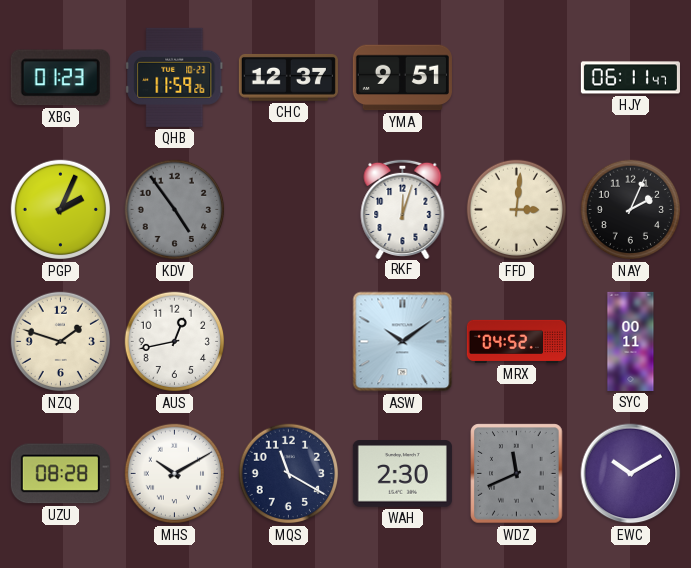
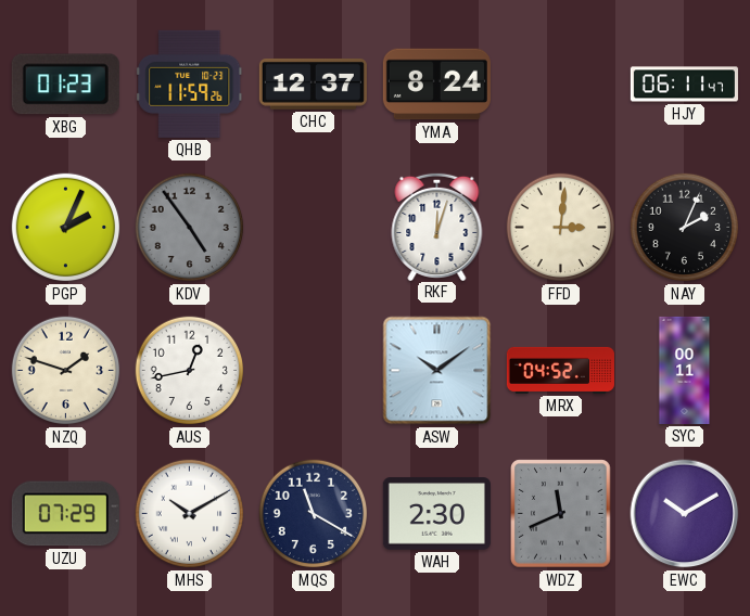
YMA: 9:51 -> 8:24 (436, 85)
UZU: 08:28 -> 07:29 (65, 514)
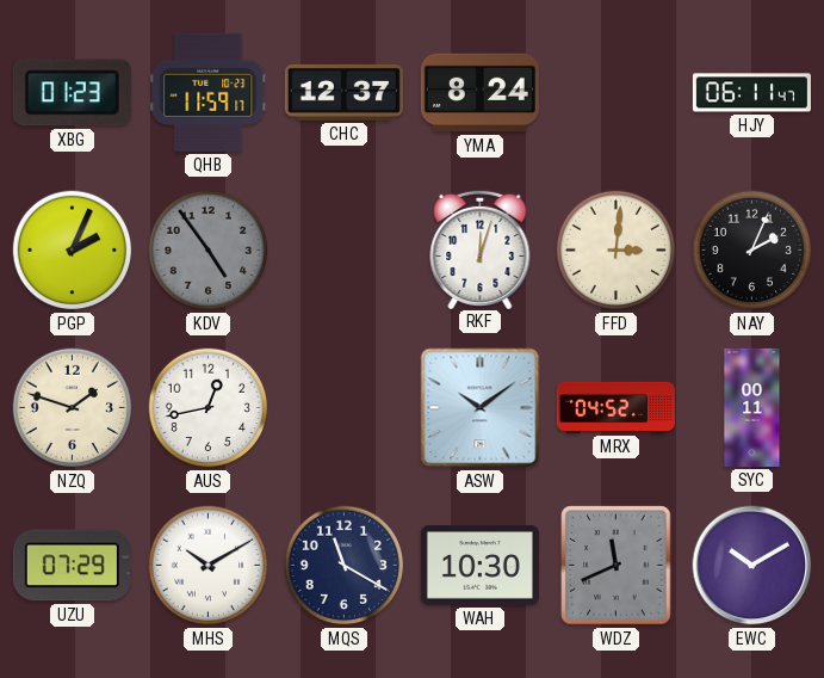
QHB: 11:59:26 -> 11:59:17 (209, 92)
WAH: 2:30 -> 10:30 (479, 566)
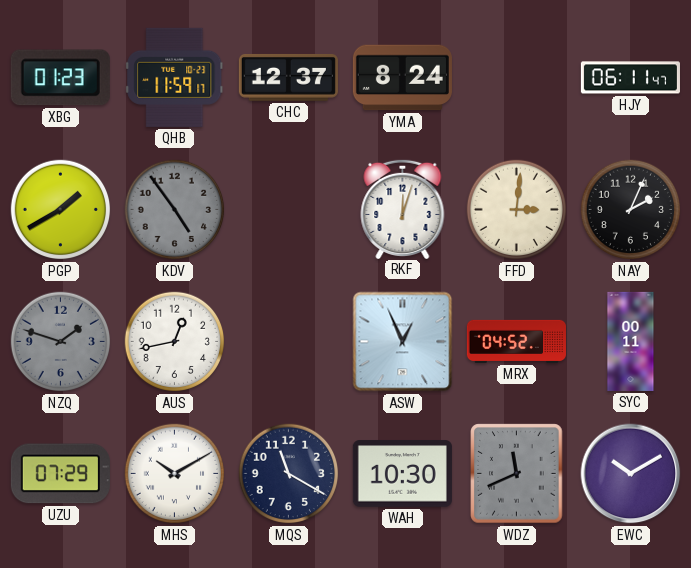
PGP: 2:04 -> 1:40 (61, 210)
NZQ dial: cream -> grey (61, 342)
ASW: 10:09 -> 12:56 (403, 342)
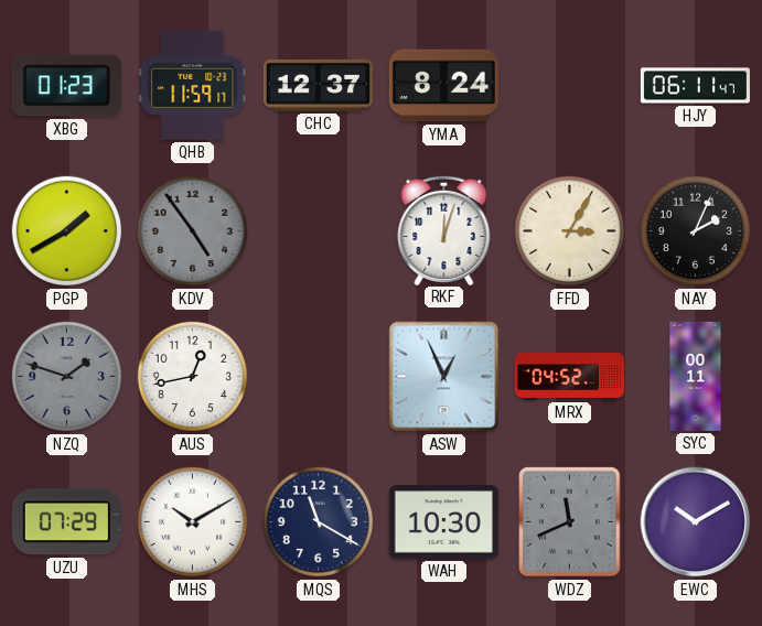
FFD: 3:01 -> 3:05 (570, 231)
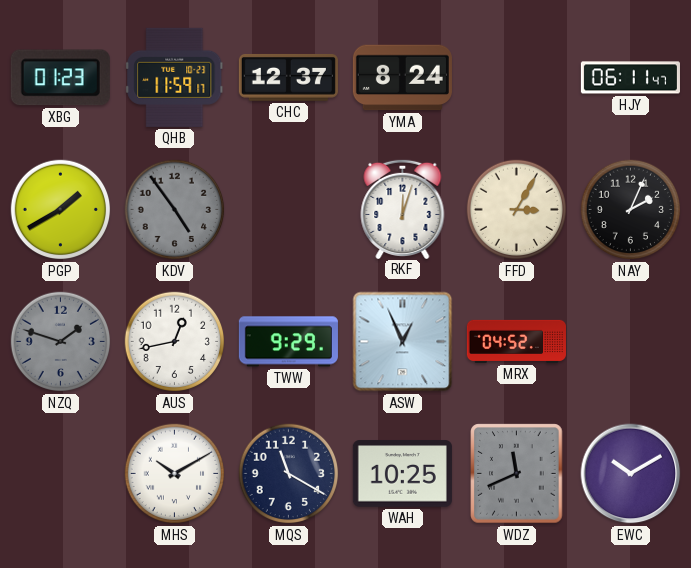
TWW: none -> 9:29 (288, 342)
SYC: 00:11 -> none (696, 376)
UZU: 07:29 -> none (66, 522)
WAH: 10:30 -> 10:25 (402, 474)
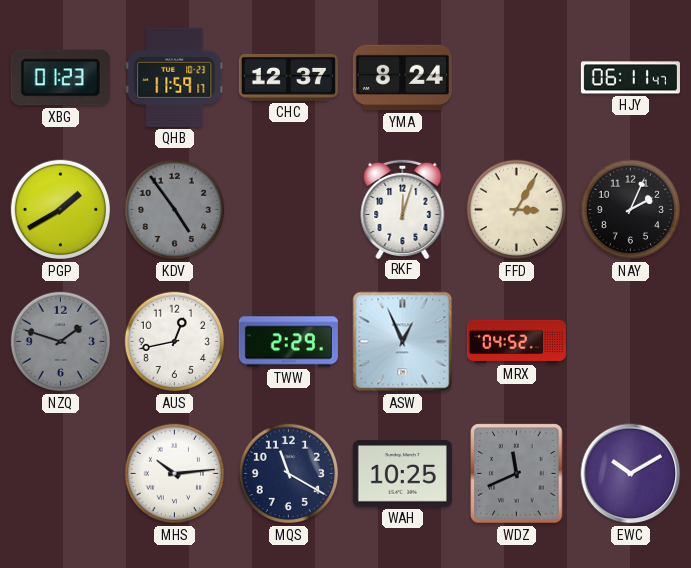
TWW: 9:29 -> 2:29 (288, 342)
MHS: 10:10 -> 10:14 (175, 474)
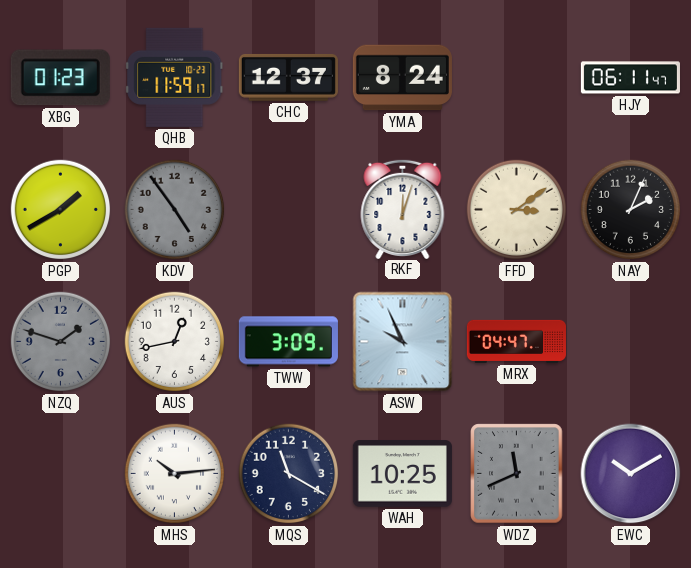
FFD: 3:05 -> 3:09 (517, 210)
TWW: 2:29 -> 3:09 (288, 342)
ASW: 12:56 -> 9:56 (403, 342)
MRX: 04:52 -> 04:47 (516, 341)
